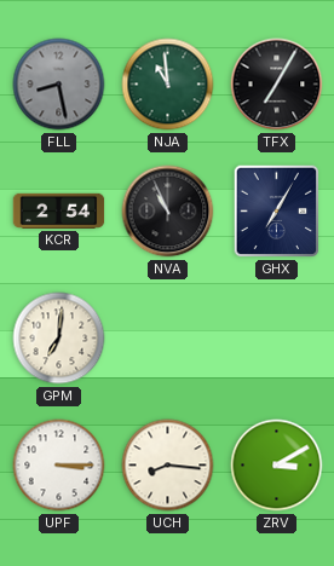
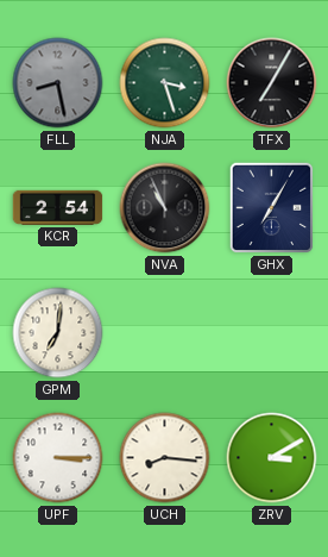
NJA: 10:59 -> 3:27 (165, 83)
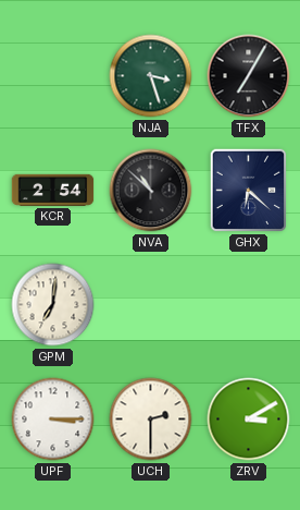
FLL: 8:28 -> none (58, 83)
NVA: 10:56 -> 10:52 (151, 191)
GHX: 7:05 -> 6:22 (249, 191)
UCH: 8:16 -> 2:30 (151, 420)
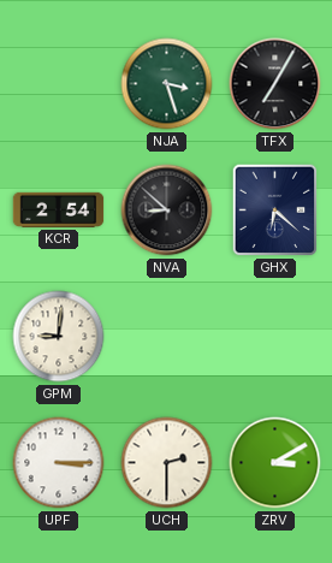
NVA: 10:52 -> 8:52 (167, 211)
GPM: 7:01 -> 9:01 (59, 337)
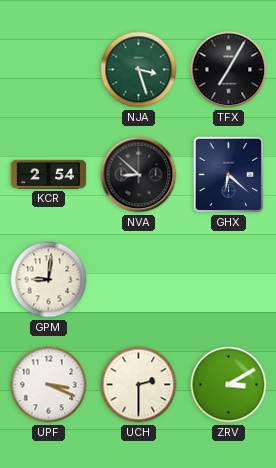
UPF: 3:15 -> 3:19 (49, 385)
